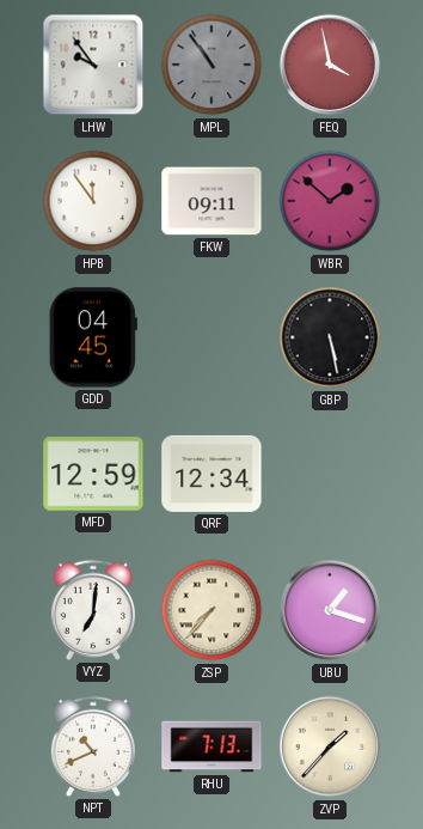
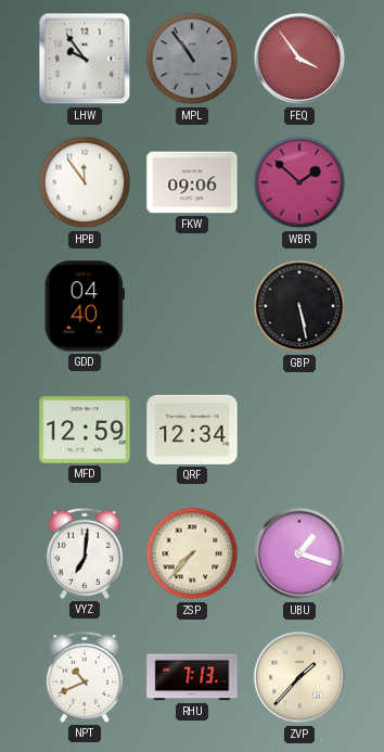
FEQ: 3:58 -> 3:54 (299, 59)
FKW: 09:11 -> 09:06 (192, 182)
GDD: 04:45 -> 04:40 (85, 306)
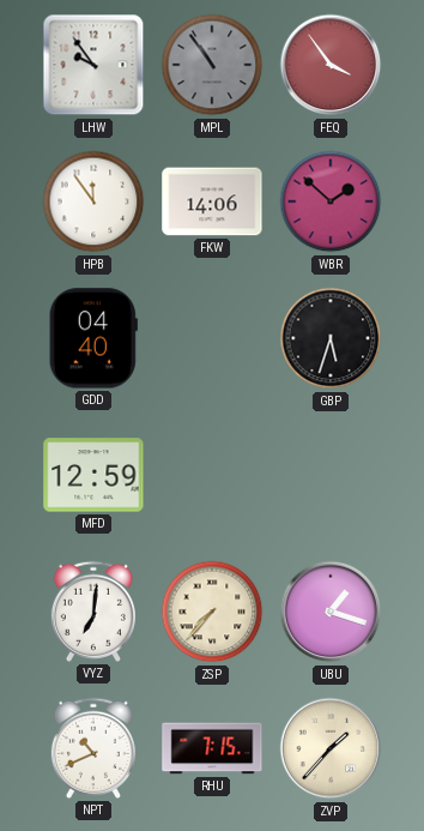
FKW: 09:06 -> 14:06 (212, 201)
GBP: 5:28 -> 5:33 (331, 338)
QRF: 12:34 -> none (192, 430)
RHU: 7:13 -> 7:15 (212, 748)
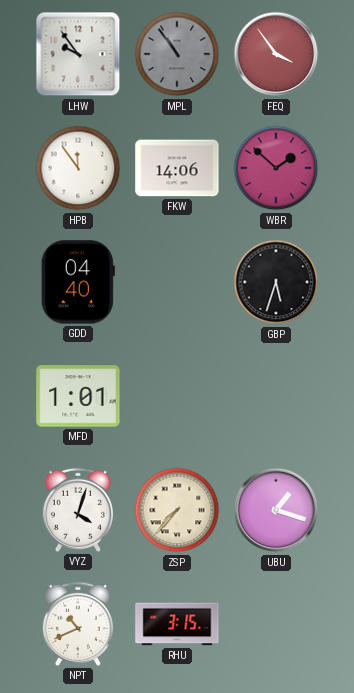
MFD: 12:59 -> 1:01 (78, 396)
VYZ: 7:01 -> 4:03 (78, 510)
RHU: 7:15 -> 3:15 (177, 624)
ZVP: 1:37 -> none (331, 748)
